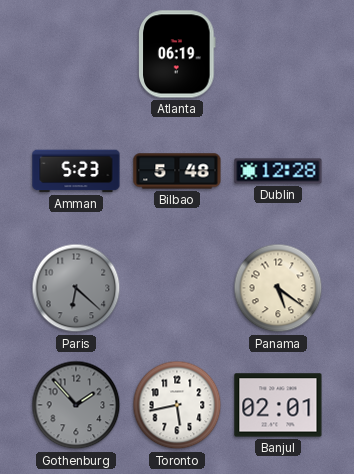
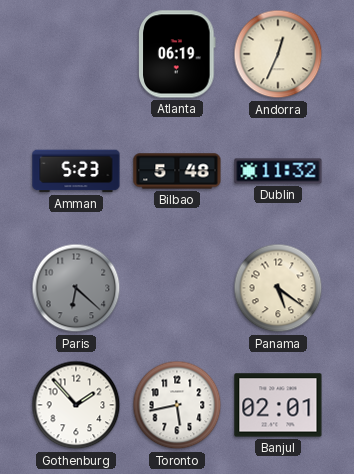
Andorra: none -> 12:34 (278, 54)
Dublin: 12:28 -> 11:32 (278, 171)
Gothenburg dial: grey -> white (76, 405)
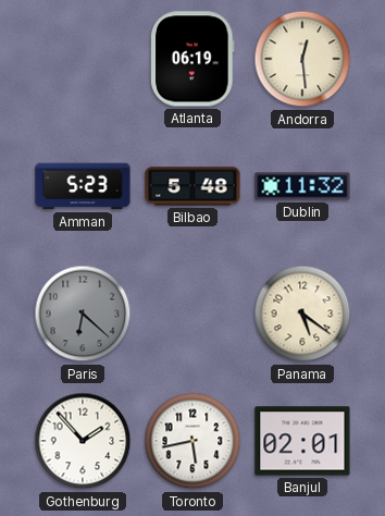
Andorra: 12:34 -> 12:29 (302, 59)
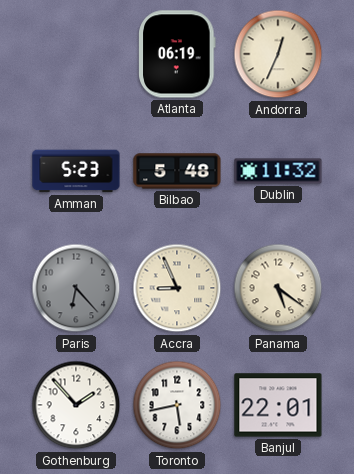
Andorra: 12:29 -> 12:34 (278, 54)
Paris: 6:22 -> 6:23 (76, 288)
Accra: none -> 8:56 (177, 288)
Banjul: 02:01 -> 22:01 (278, 405)
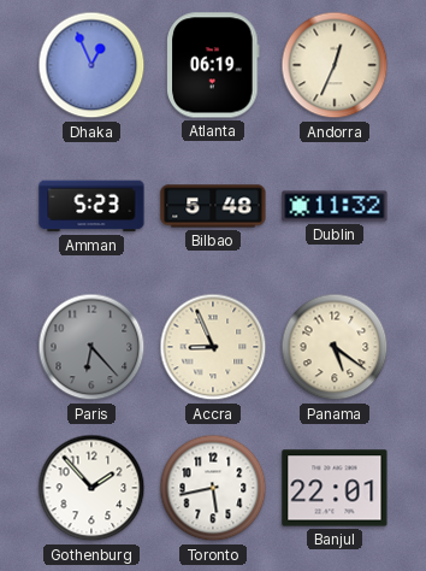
Dhaka: none -> 12:56 (91, 65)
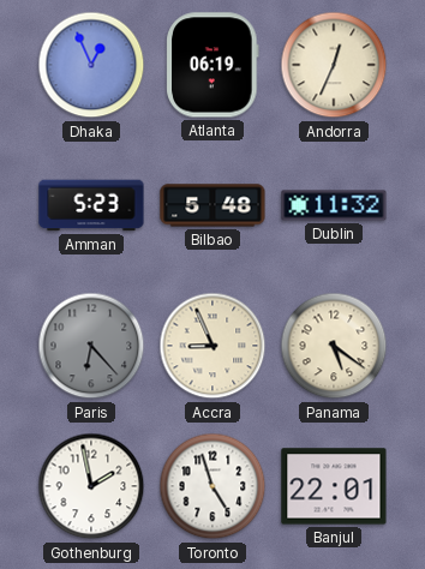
Gothenburg: 1:53 -> 1:58 (91, 486)
Toronto: 5:43 -> 4:57 (212, 486)
